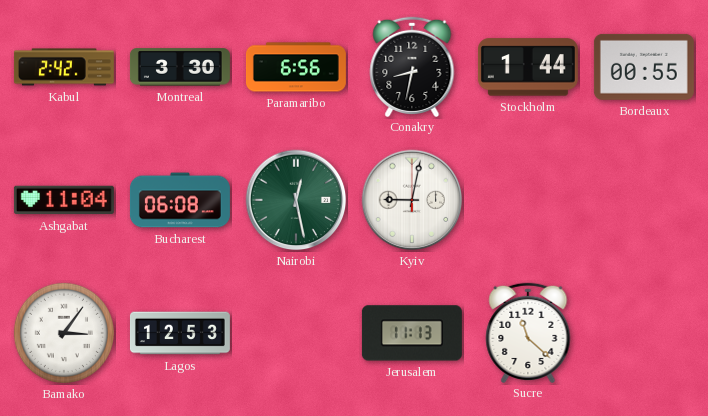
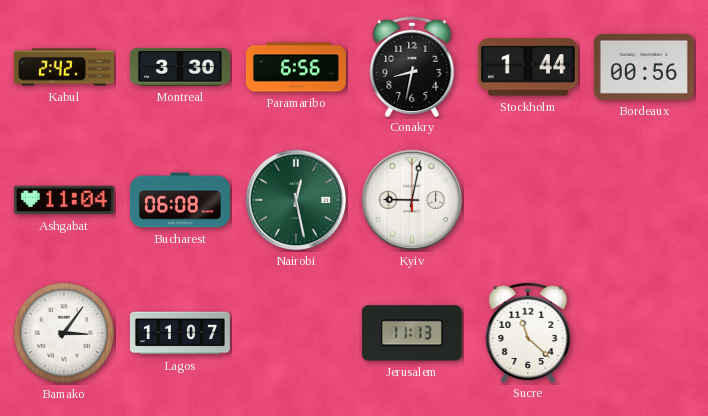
Bordeaux: 00:55 -> 00:56 (644, 67)
Lagos: 12:53 -> 11:07 (180, 333)
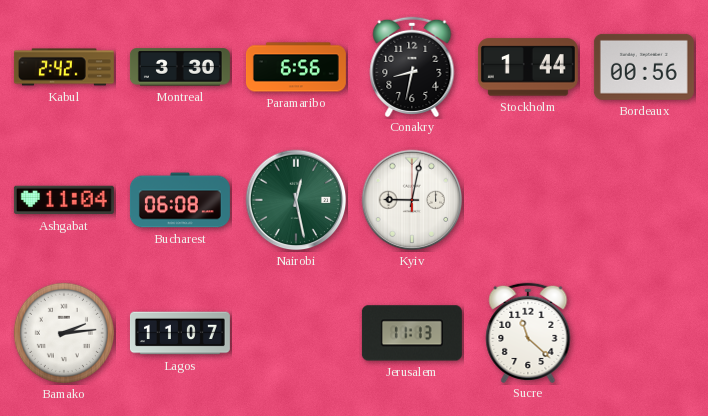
Bamako: 3:06 -> 2:14 (64, 333)
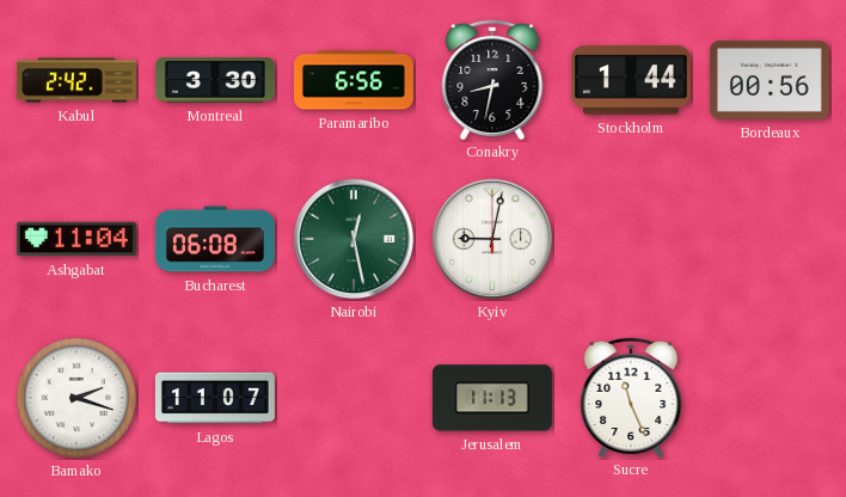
Bamako: 2:14 -> 2:18 (76, 398)
Sucre: 11:22 -> 11:26 (631, 397)
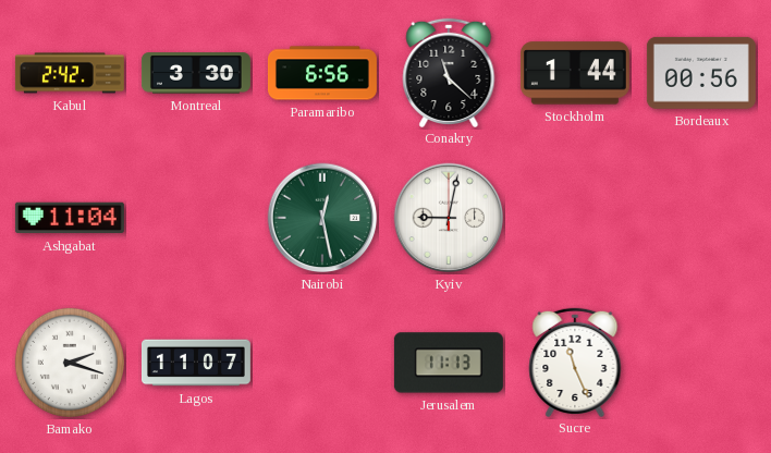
Conakry: 8:32 -> 11:22 (449, 72)
Bucharest: 06:08 -> none (215, 239)
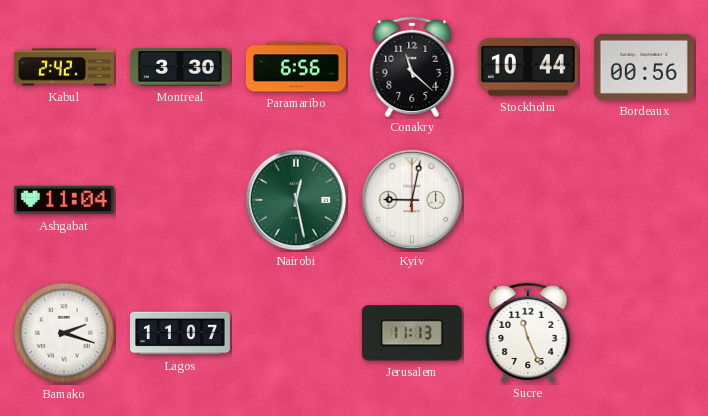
Stockholm: 1:44 -> 10:44 (528, 67)
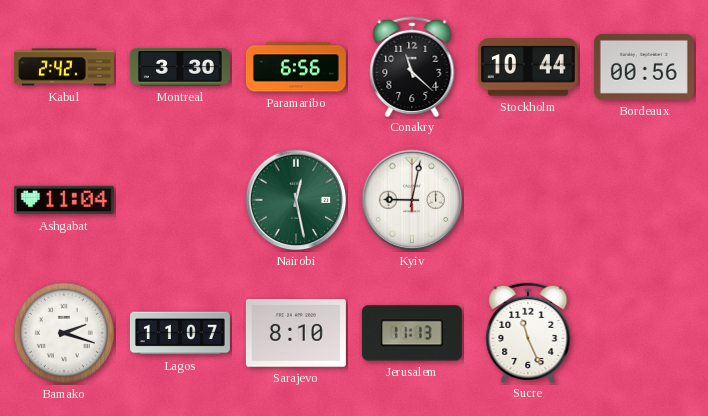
Sarajevo: none -> 8:10 (296, 333)
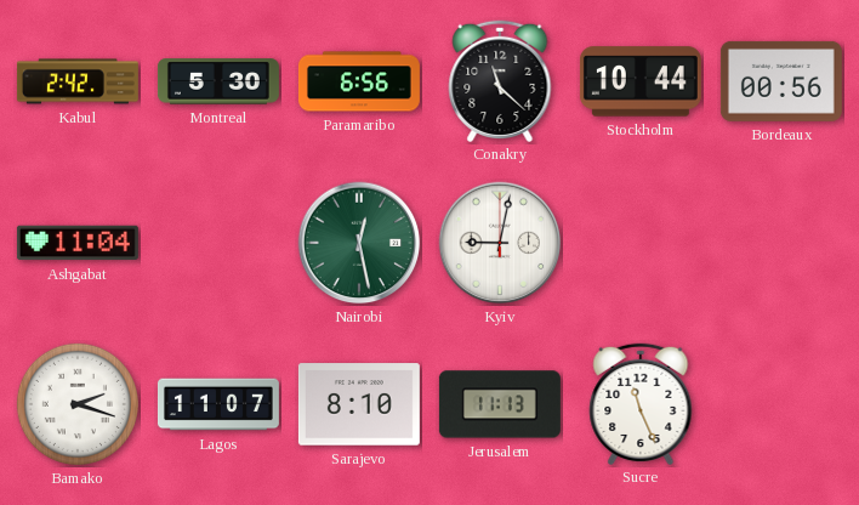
Montreal: 3:30 -> 5:30 (218, 81)
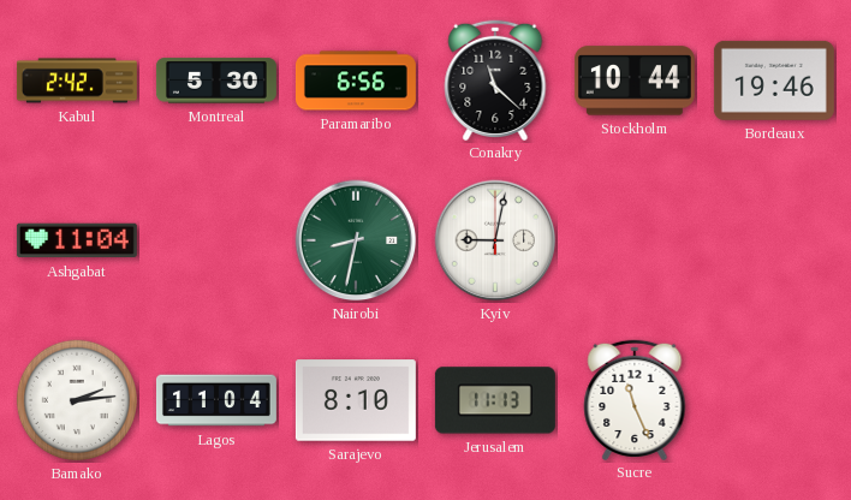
Bordeaux: 00:56 -> 19:46 (774, 81)
Nairobi: 12:28 -> 8:32 (356, 240)
Bamako: 2:18 -> 2:14 (77, 400)
Lagos: 11:07 -> 11:04 (216, 400)
